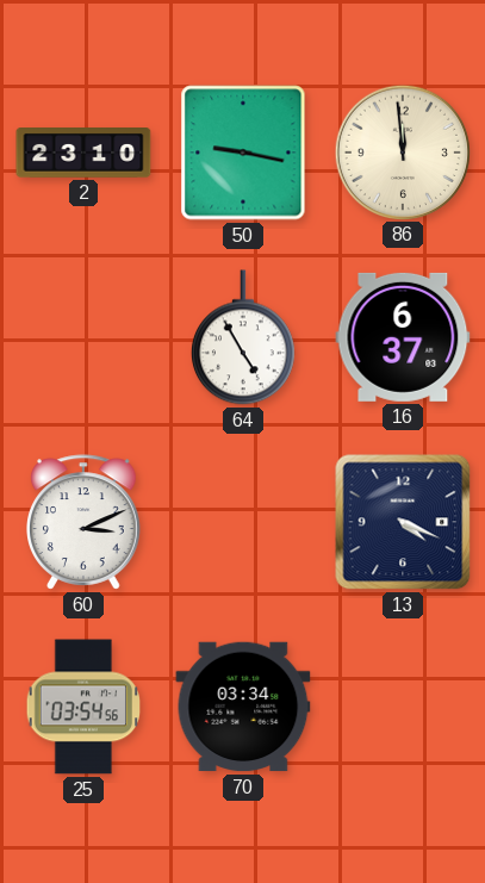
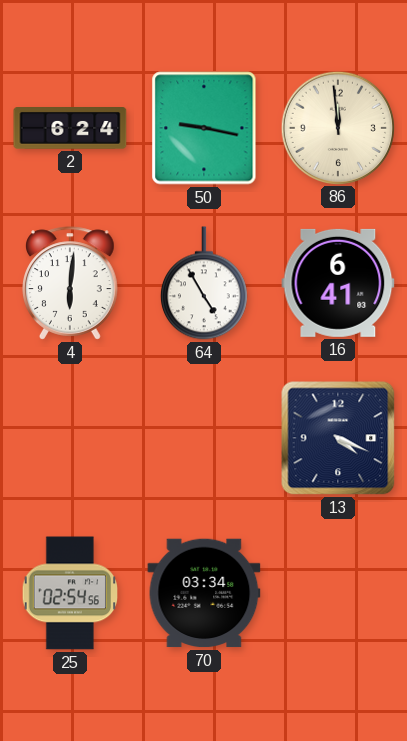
2: 23:10 -> 6:24 (70, 129)
4: none -> 6:01 (71, 283)
16: 6:37 -> 6:41 (338, 283)
60: 3:11 -> none (85, 522)
25: 03:54 -> 02:54 (70, 593)
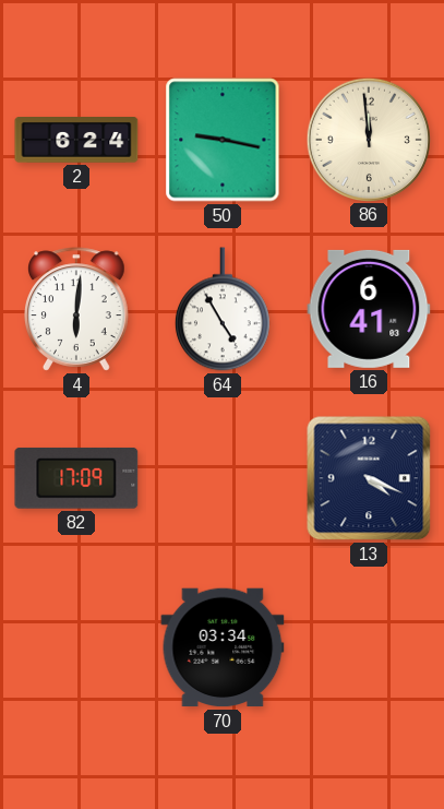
82: none -> 17:09 (76, 478)
25: 02:54 -> none (70, 593)
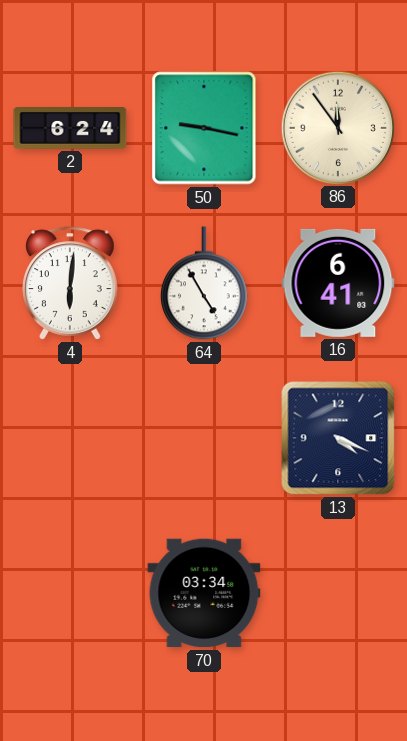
86: 11:59 -> 11:54 (337, 127)
82: 17:09 -> none (76, 478)
